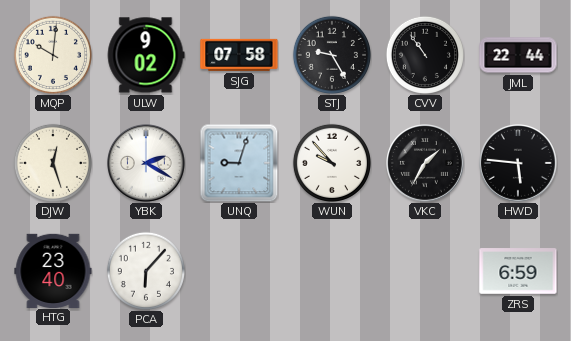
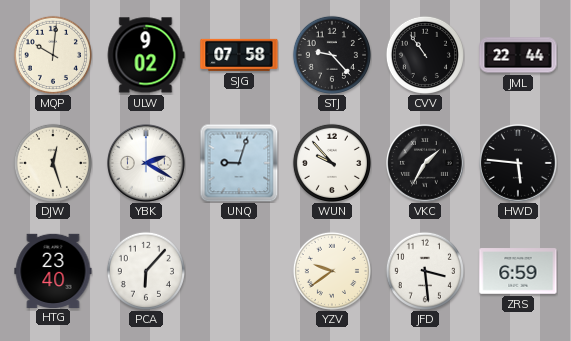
STJ: 9:25 -> 9:23 (332, 55)
YZV: none -> 9:39 (332, 271)
JFD: none -> 3:29 (425, 271)
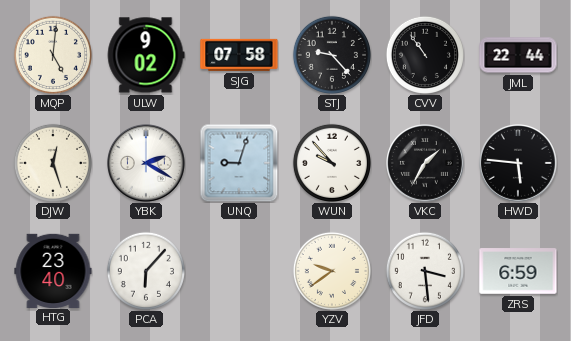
MQP: 10:01 -> 5:01 (53, 55)
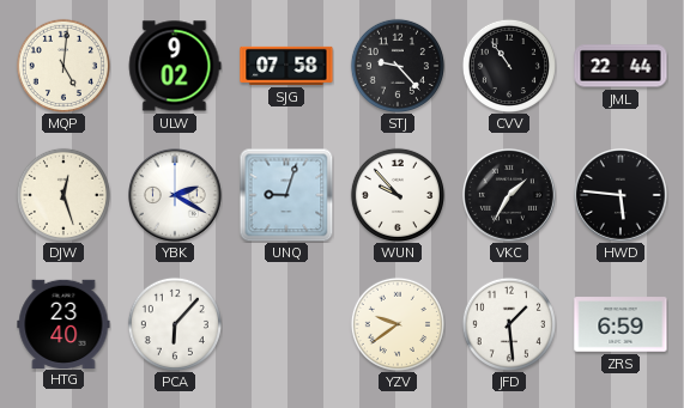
JFD: 3:29 -> 1:29 (509, 324)
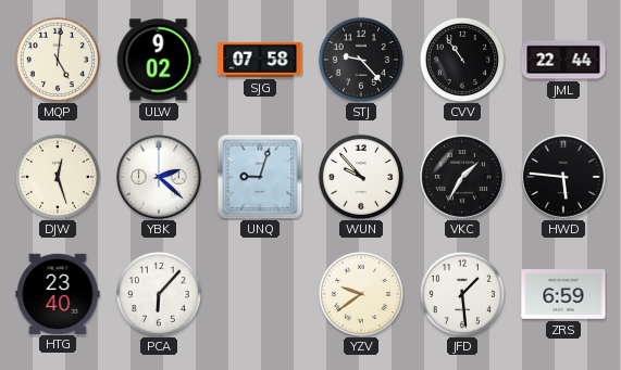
YBK: 2:20 -> 2:22 (160, 178)
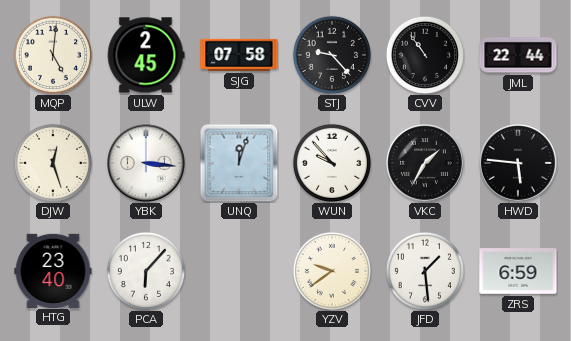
ULW: 9:02 -> 2:45 (146, 55)
YBK: 2:22 -> 3:16 (147, 164)
UNQ: 9:03 -> 12:03 (239, 163)
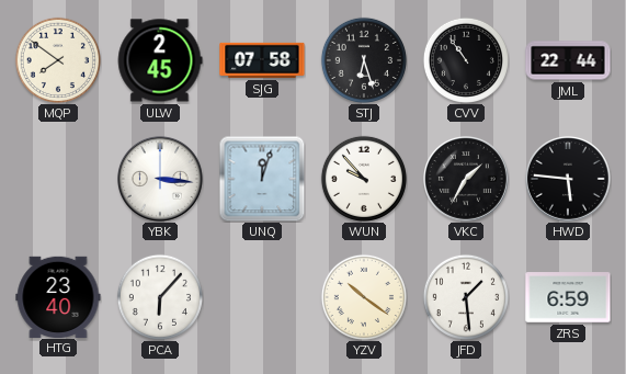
MQP: 5:01 -> 7:51 (58, 60)
STJ: 9:23 -> 6:27 (364, 60)
DJW: 12:27 -> none (53, 163)
YZV: 9:39 -> 10:21 (364, 297)
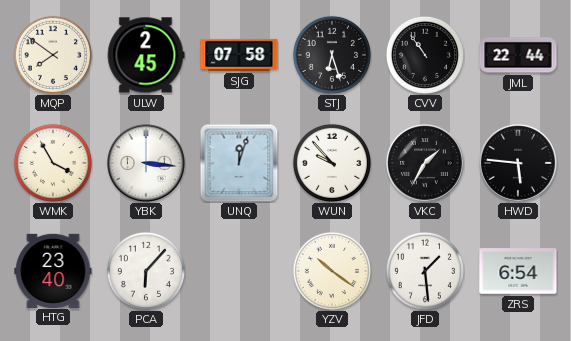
WMK: none -> 3:55 (53, 163)
ZRS: 6:59 -> 6:54 (518, 271)
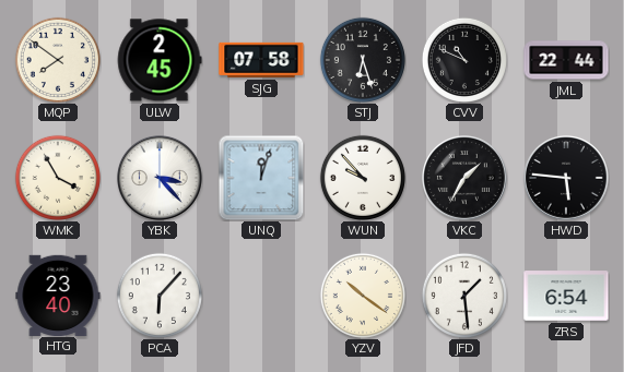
CVV: 10:54 -> 10:49 (464, 60)
YBK: 3:16 -> 3:23 (161, 179)
